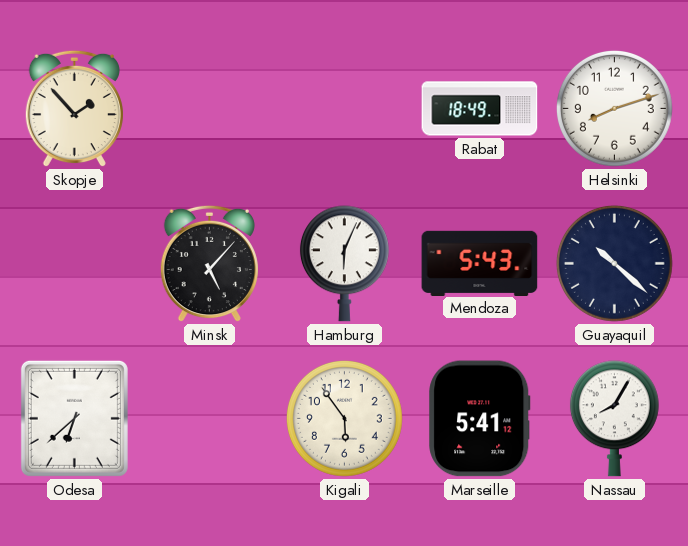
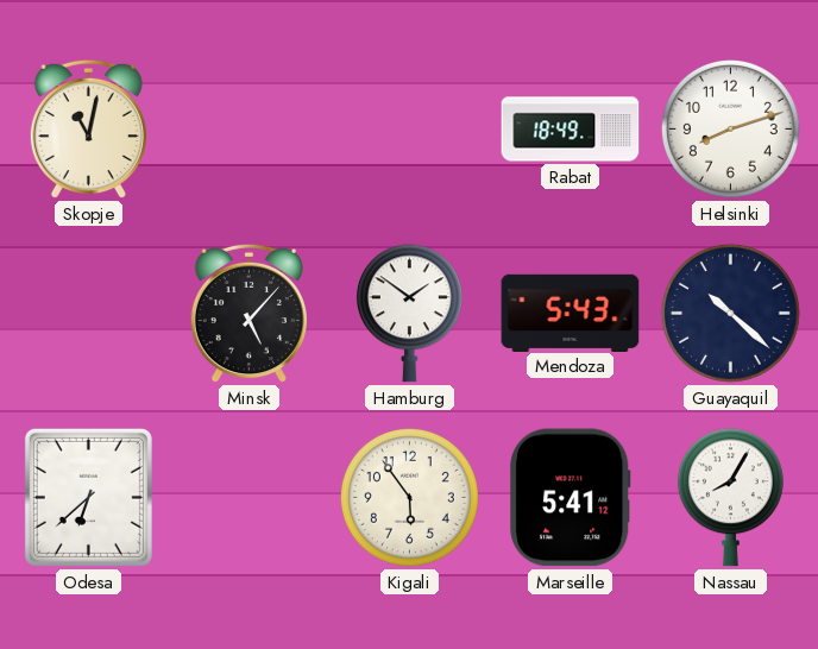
Skopje: 1:53 -> 11:02 (88, 130)
Hamburg: 6:04 -> 1:51 (409, 314)
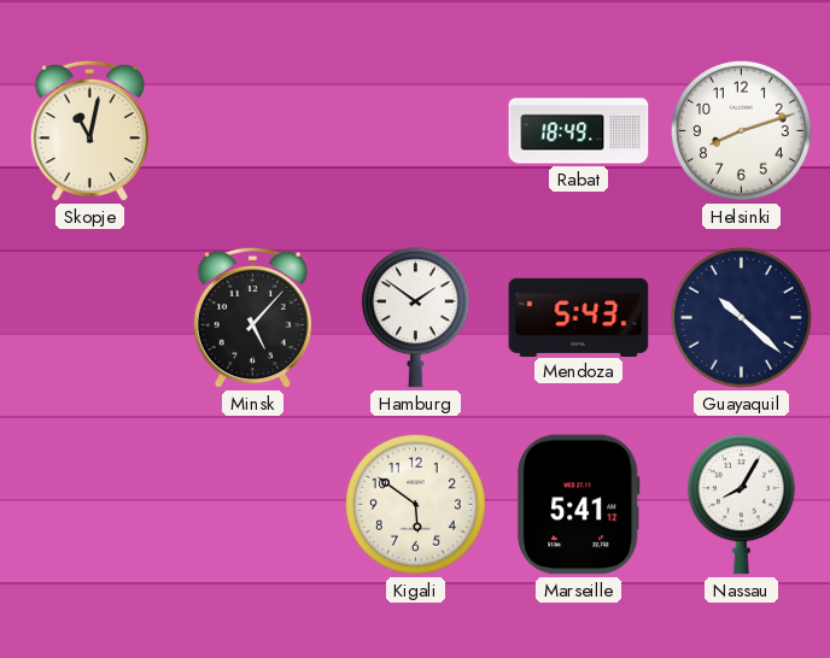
Odesa: 6:38 -> none (88, 497)
Kigali: 5:54 -> 5:51 (415, 504)
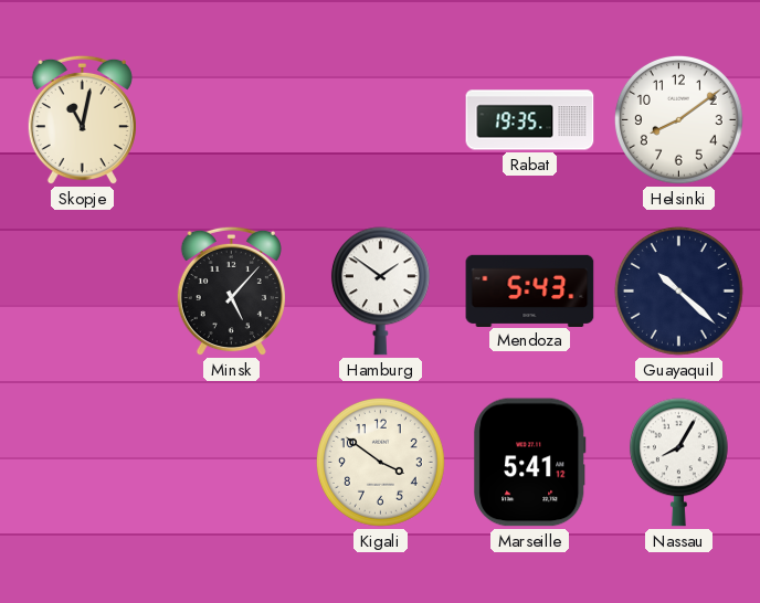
Rabat: 18:49 -> 19:35 (530, 120)
Helsinki: 8:12 -> 8:09 (678, 119)
Kigali: 5:51 -> 3:51 (380, 462)
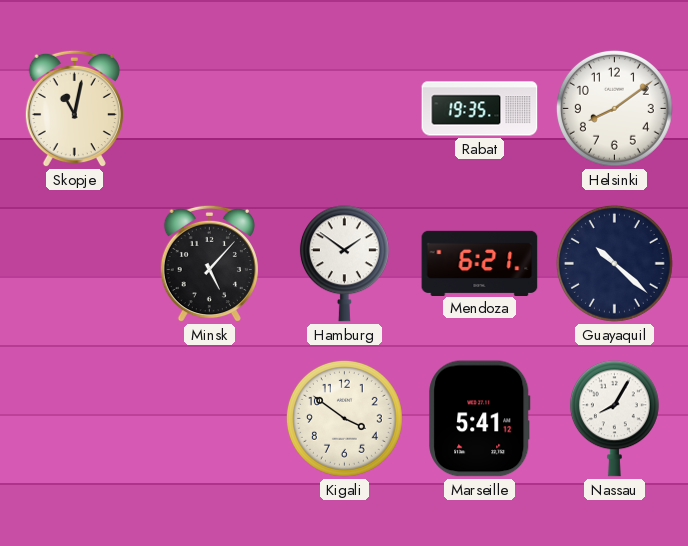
Mendoza: 5:43 -> 6:21 (480, 263)
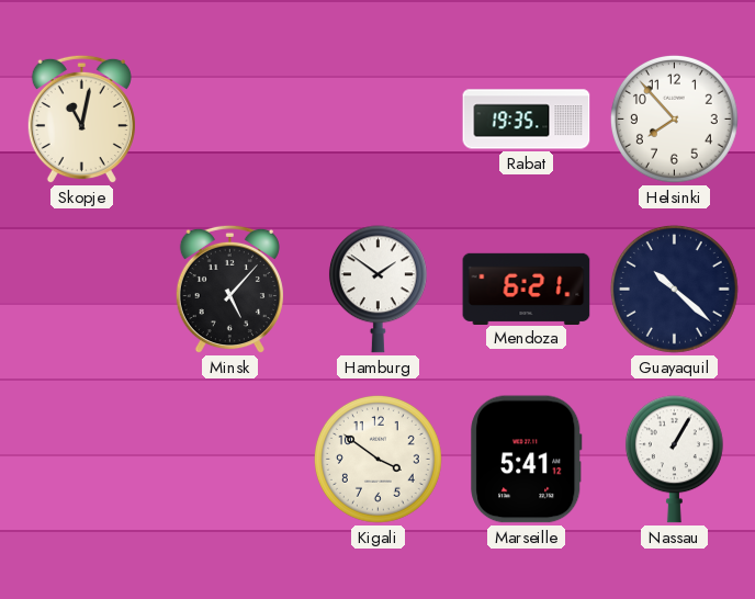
Helsinki: 8:09 -> 7:53 (674, 118)
Nassau: 8:05 -> 1:05 (674, 460)
